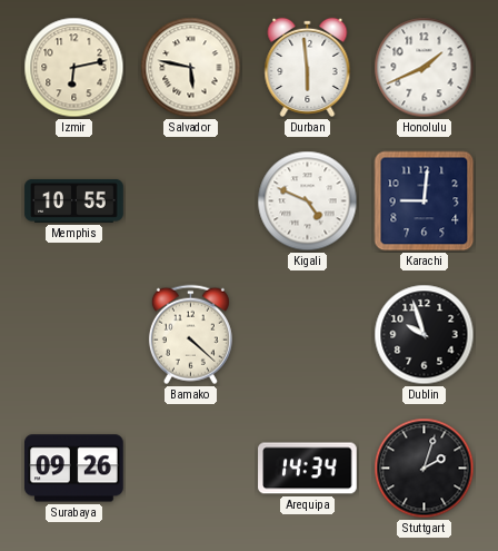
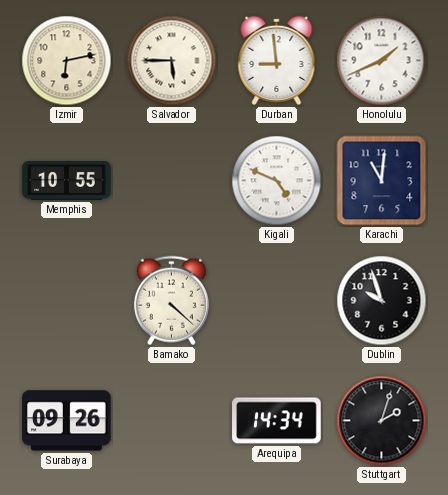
Salvador: 5:47 -> 5:45 (172, 61)
Durban: 5:59 -> 8:59 (277, 60)
Karachi: 9:01 -> 11:01 (382, 181)
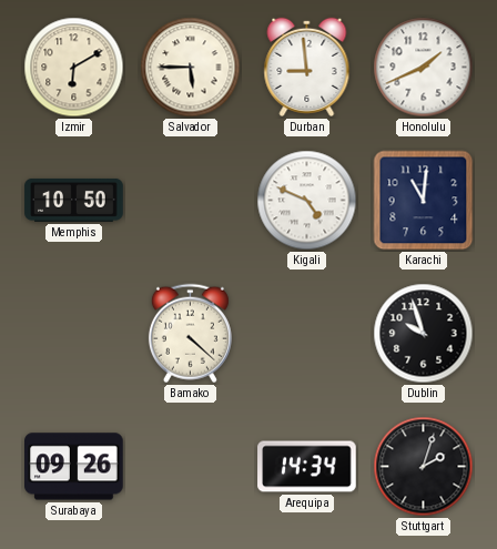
Izmir: 6:13 -> 6:10 (74, 68)
Memphis: 10:55 -> 10:50 (74, 200)
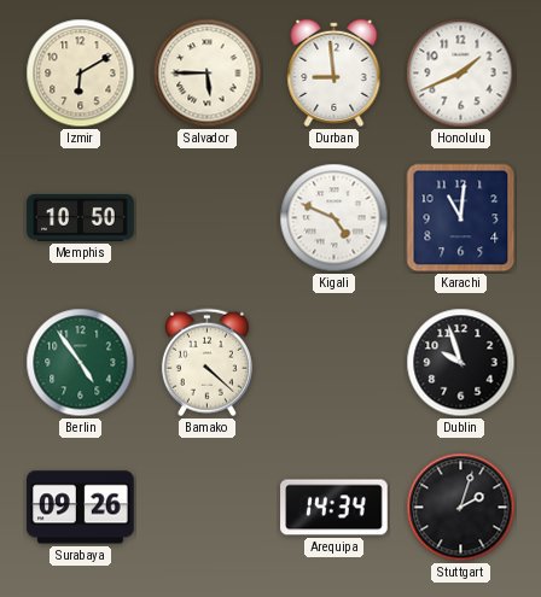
Berlin: none -> 4:54 (81, 363)
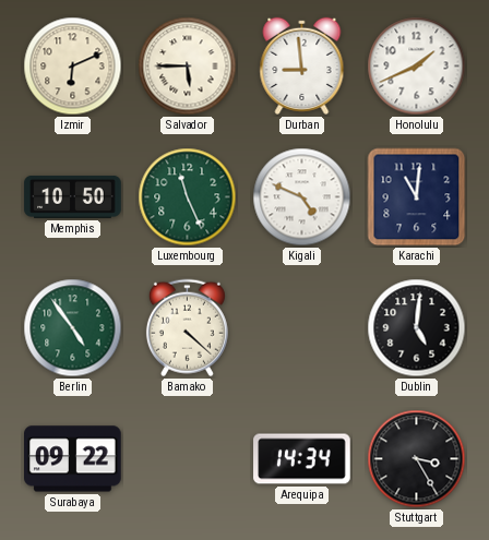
Izmir: 6:10 -> 6:11 (73, 67)
Luxembourg: none -> 11:26 (188, 197)
Dublin: 9:57 -> 5:01 (417, 328)
Surabaya: 09:26 -> 09:22 (73, 459)
Stuttgart: 2:03 -> 3:25 (417, 459)
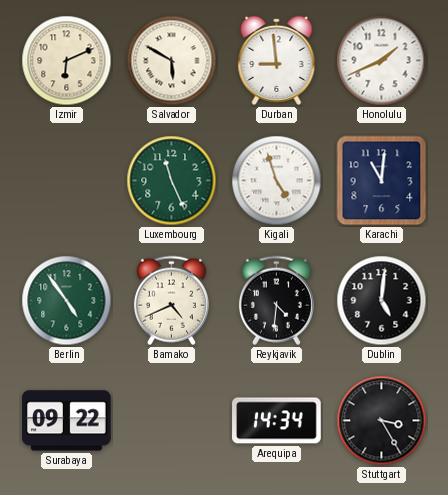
Salvador: 5:45 -> 5:50 (172, 61)
Memphis: 10:50 -> none (73, 196)
Kigali: 4:49 -> 4:57 (277, 181)
Bamako: 4:22 -> 4:41 (171, 301)
Reykjavik: none -> 4:31 (276, 301)
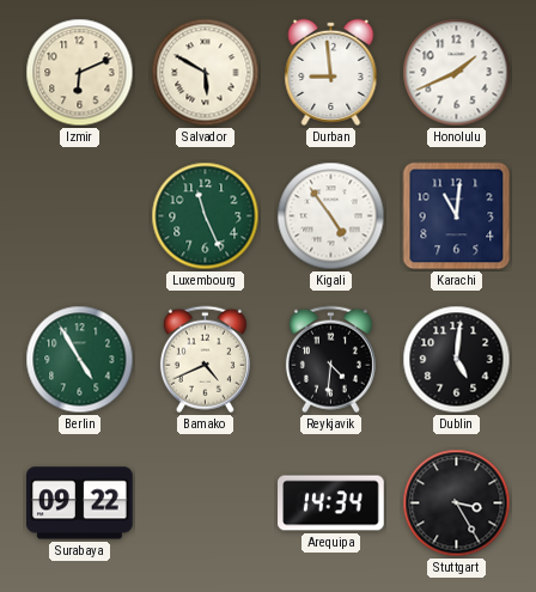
Kigali: 4:57 -> 4:54 (331, 216)
Berlin: 4:54 -> 4:55 (80, 360)
